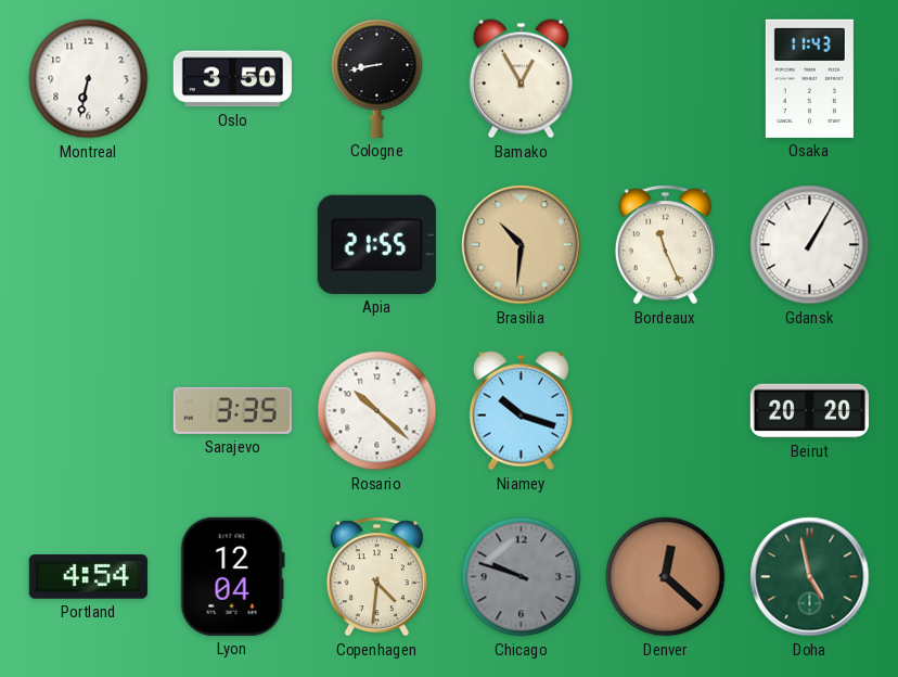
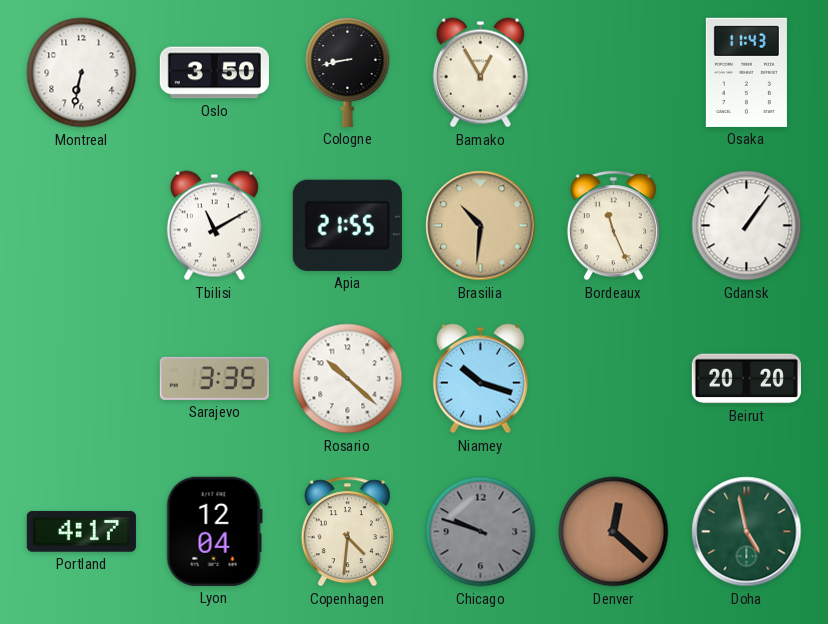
Tbilisi: none -> 11:10 (214, 226)
Gdansk: 1:05 -> 1:06 (747, 226)
Portland: 4:54 -> 4:17 (81, 532)
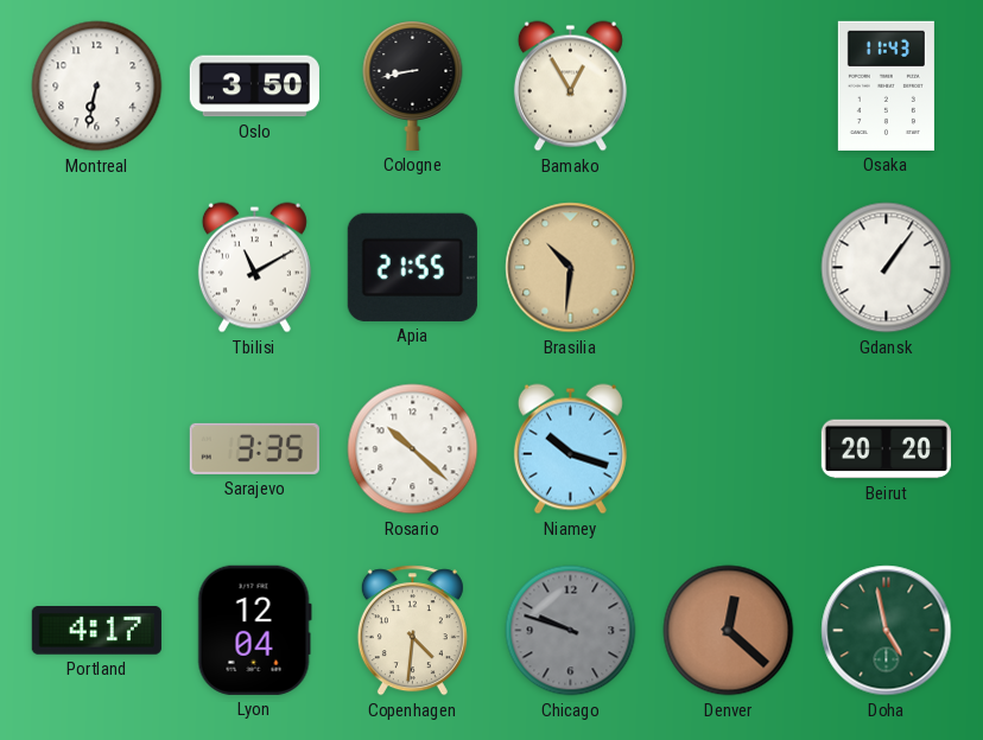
Bordeaux: 11:26 -> none (613, 226)
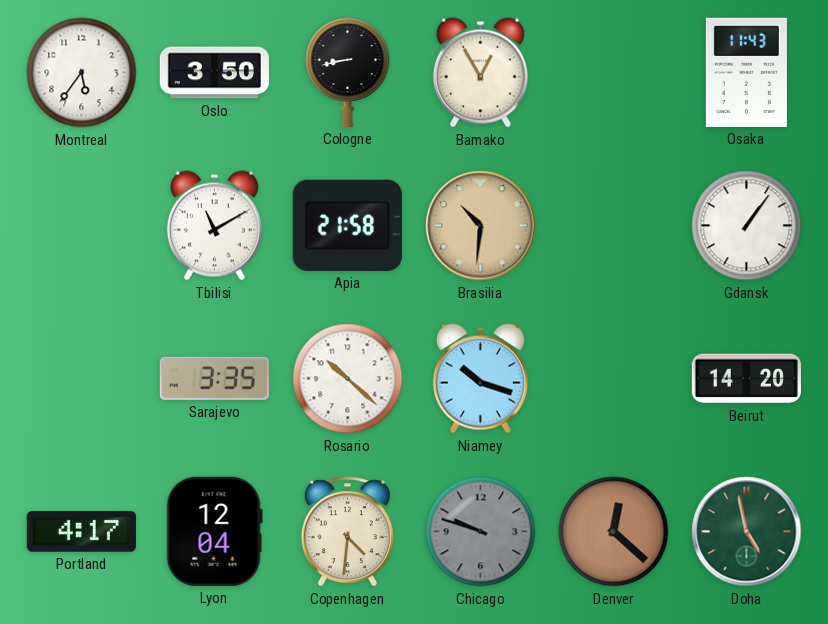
Montreal: 6:32 -> 5:36 (82, 73)
Apia: 21:55 -> 21:58 (347, 225)
Beirut: 20:20 -> 14:20 (746, 379)
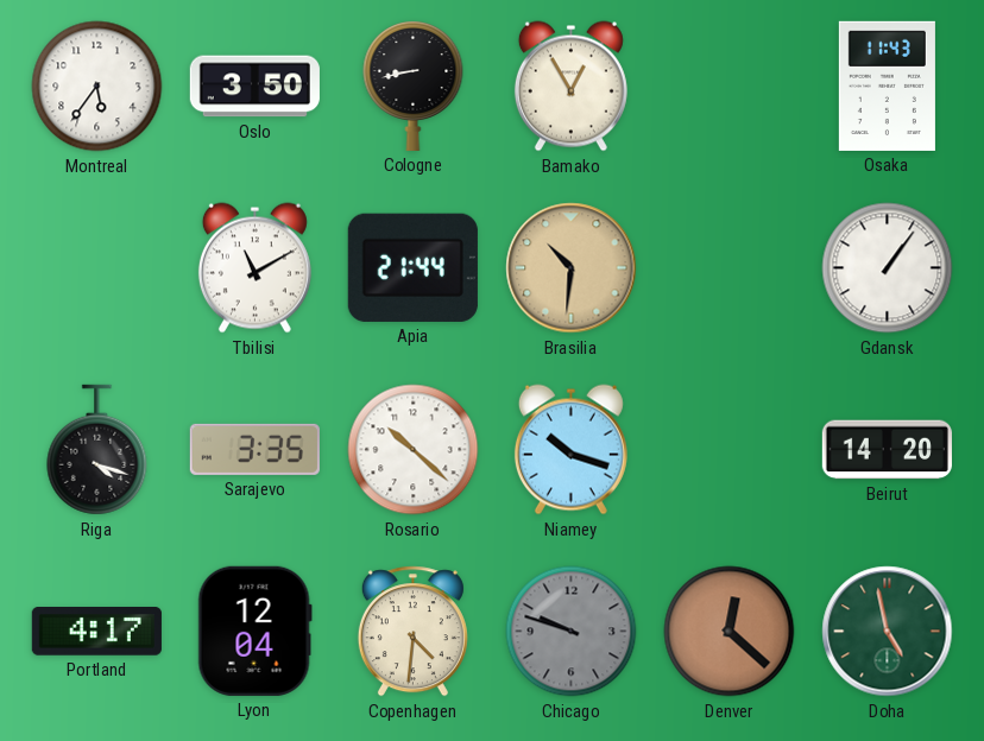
Apia: 21:58 -> 21:44 (412, 267)
Riga: none -> 4:18 (97, 450)
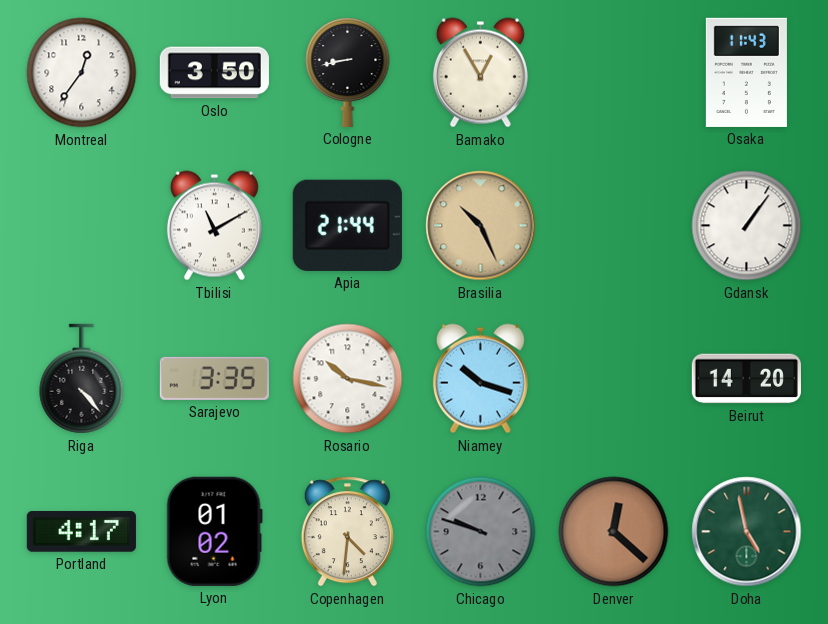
Montreal: 5:36 -> 12:36 (82, 73)
Brasilia: 10:31 -> 10:26 (481, 226)
Riga: 4:18 -> 4:23 (82, 379)
Rosario: 10:22 -> 10:17 (348, 379)
Lyon: 12:04 -> 01:02 (214, 531)
